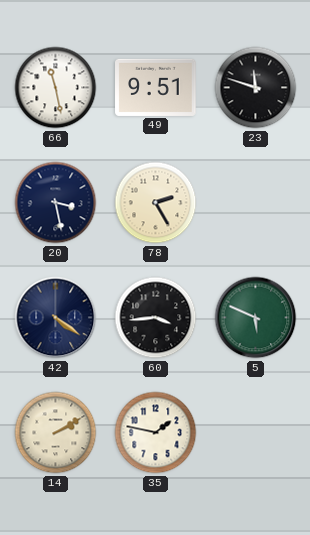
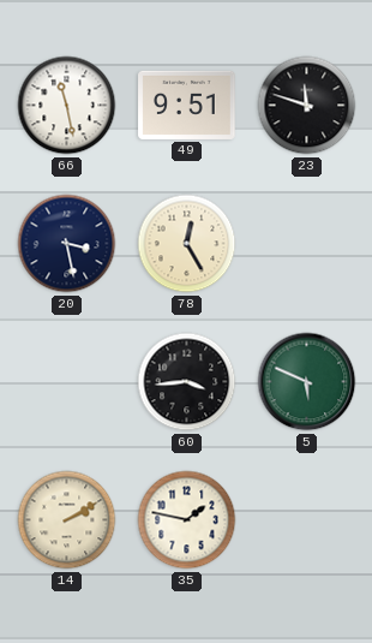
78: 2:25 -> 12:25 (187, 244)
42: 4:21 -> none (56, 318)
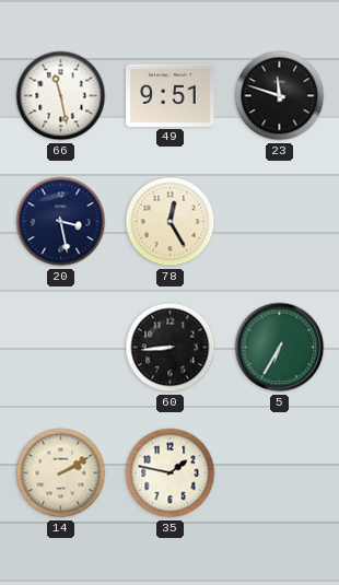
60: 3:44 -> 8:44 (171, 348)
5: 5:49 -> 6:35 (280, 348)
